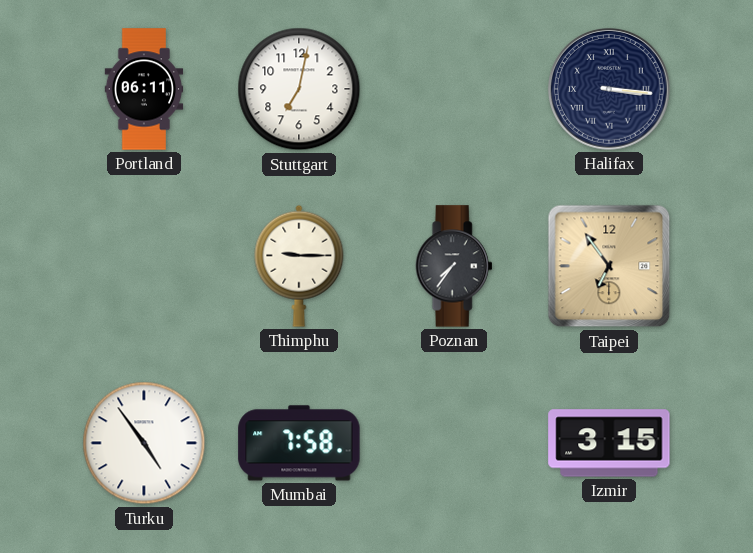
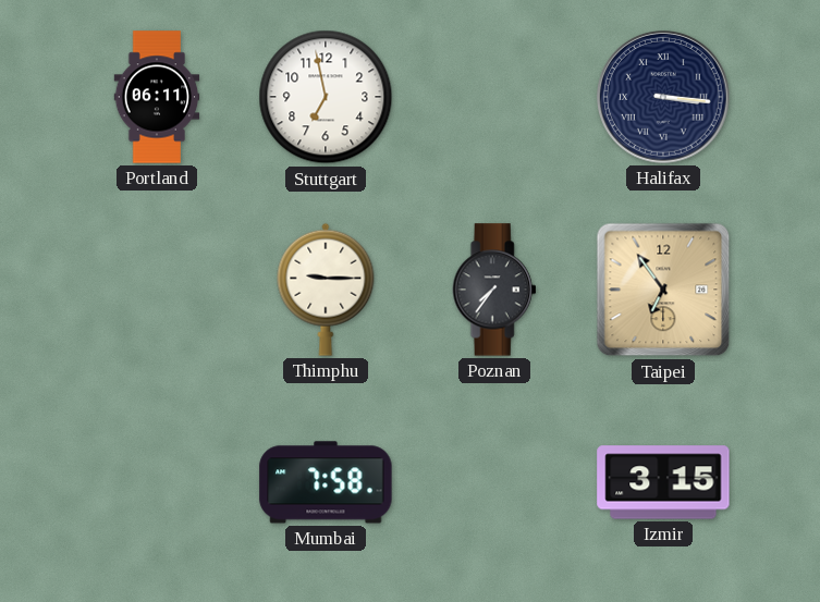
Stuttgart: 7:02 -> 6:58 (326, 97)
Turku: 4:54 -> none (144, 443)
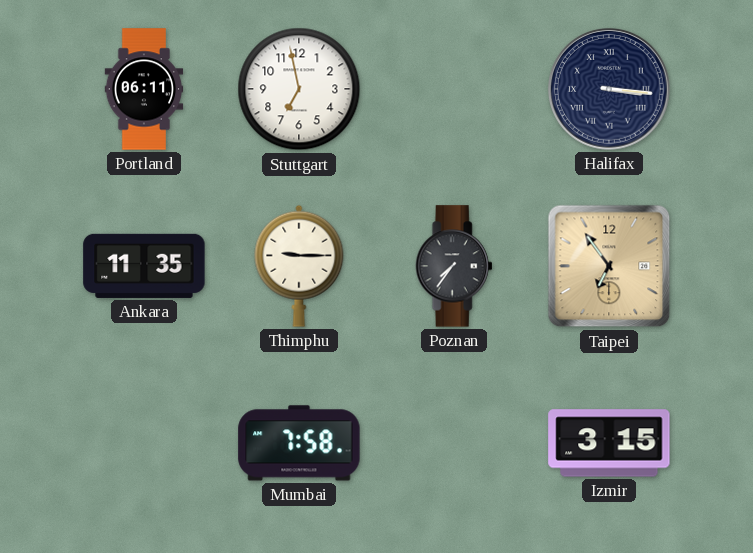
Ankara: none -> 11:35 (144, 266)
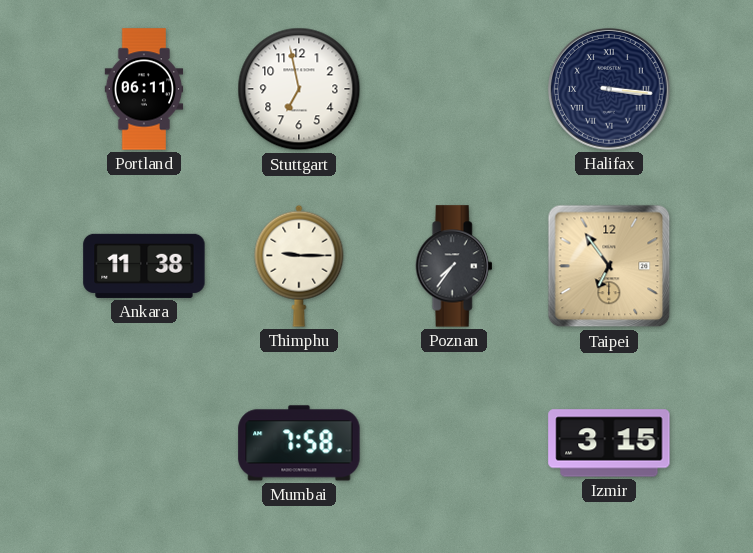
Ankara: 11:35 -> 11:38 (144, 266)
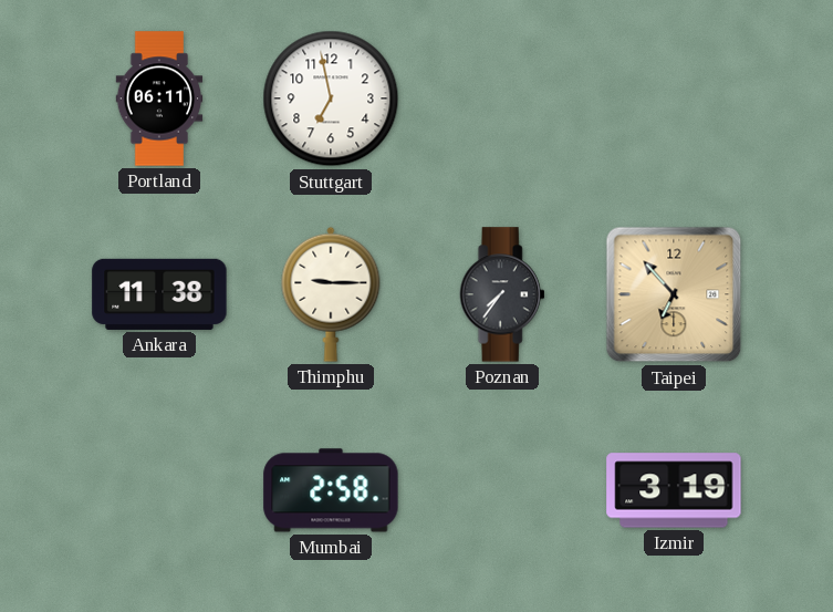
Halifax: 3:16 -> none (610, 90)
Taipei: 6:54 -> 6:53 (674, 294)
Mumbai: 7:58 -> 2:58 (331, 490)
Izmir: 3:15 -> 3:19 (674, 490)
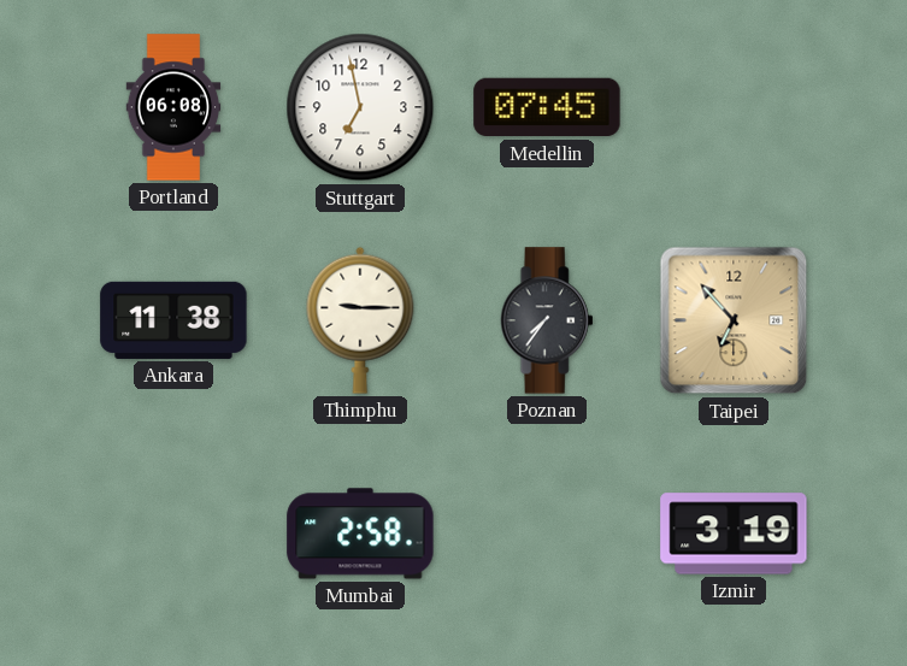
Portland: 06:11 -> 06:08 (173, 107)
Medellin: none -> 07:45 (547, 107)
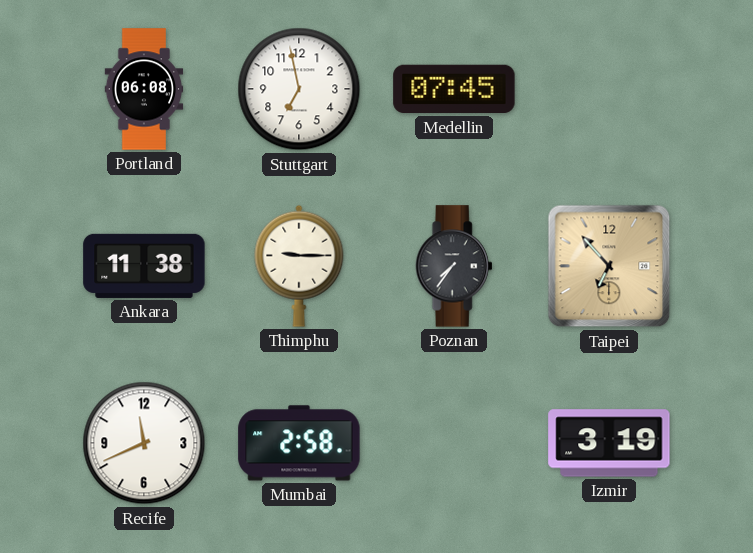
Recife: none -> 11:41 (144, 443)
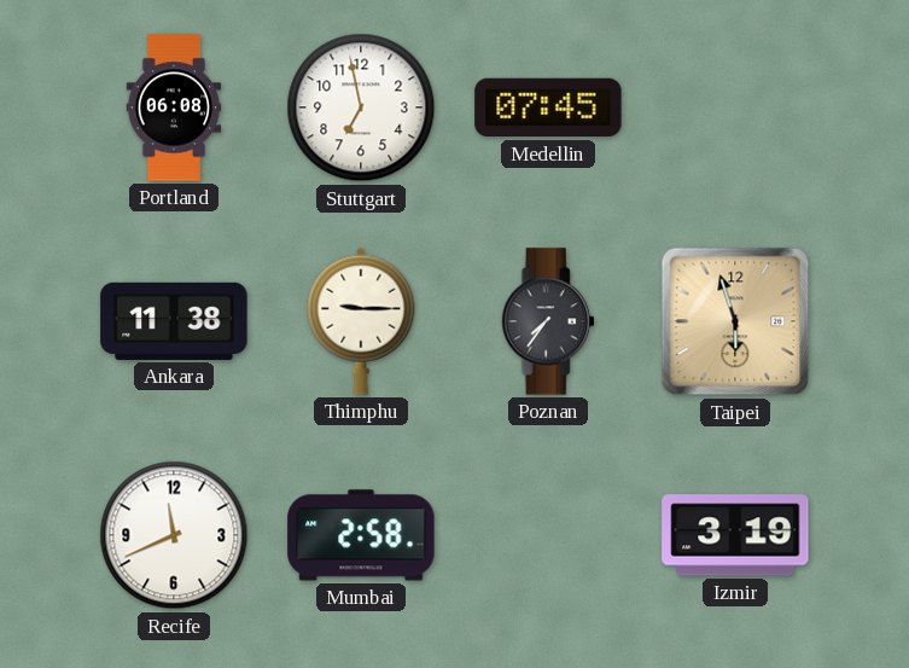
Taipei: 6:53 -> 5:57 (735, 321)
